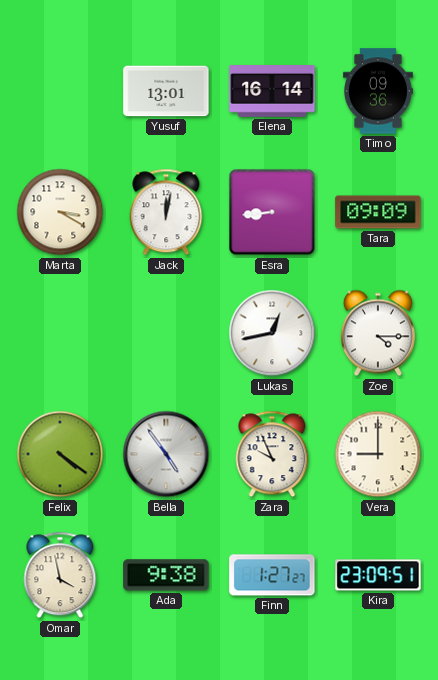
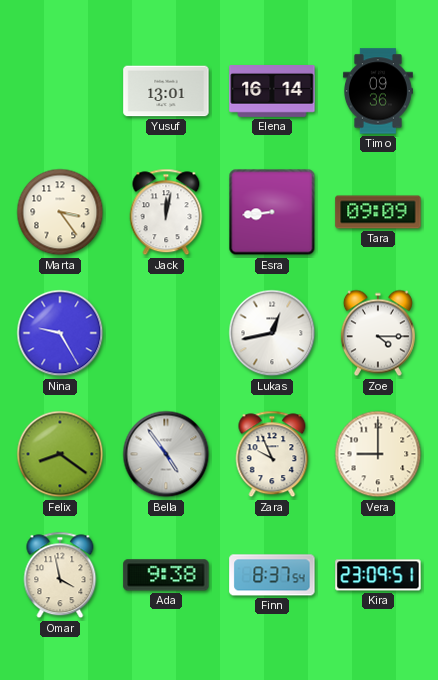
Marta: 3:20 -> 3:24 (60, 212)
Nina: none -> 9:25 (60, 333)
Felix: 4:21 -> 8:21 (60, 454)
Finn: 1:27 -> 8:37 (272, 575)
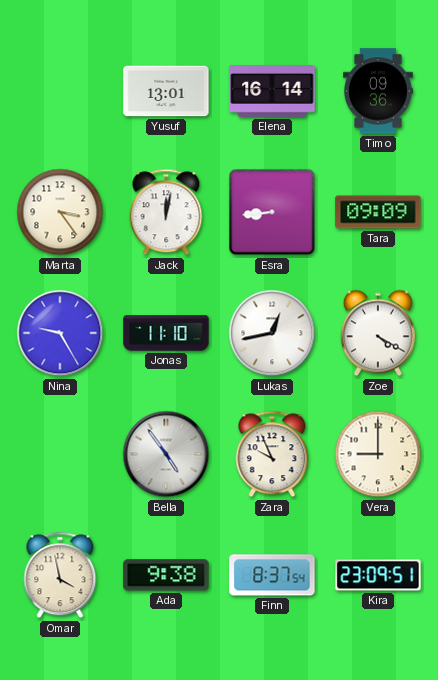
Jonas: none -> 11:10 (166, 333)
Zoe: 4:15 -> 4:20 (378, 333)
Felix: 8:21 -> none (60, 454)
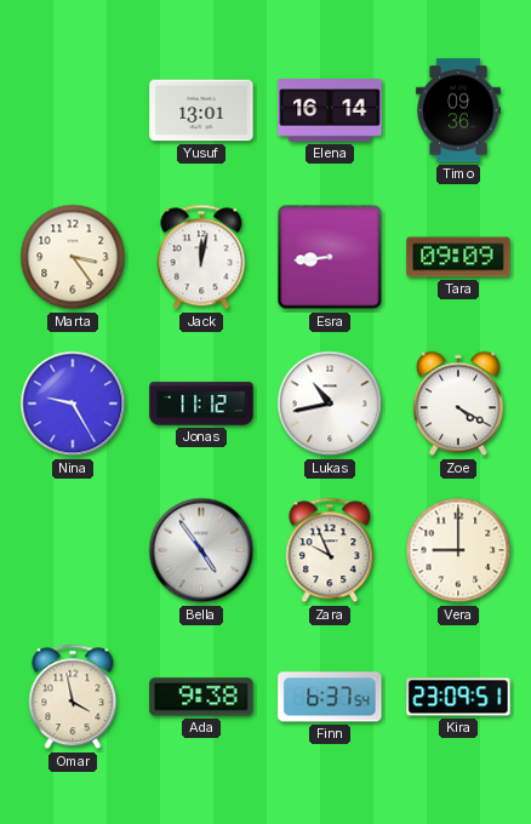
Jonas: 11:10 -> 11:12 (201, 404)
Lukas: 12:43 -> 10:43 (330, 404)
Finn: 8:37 -> 6:37 (330, 697)
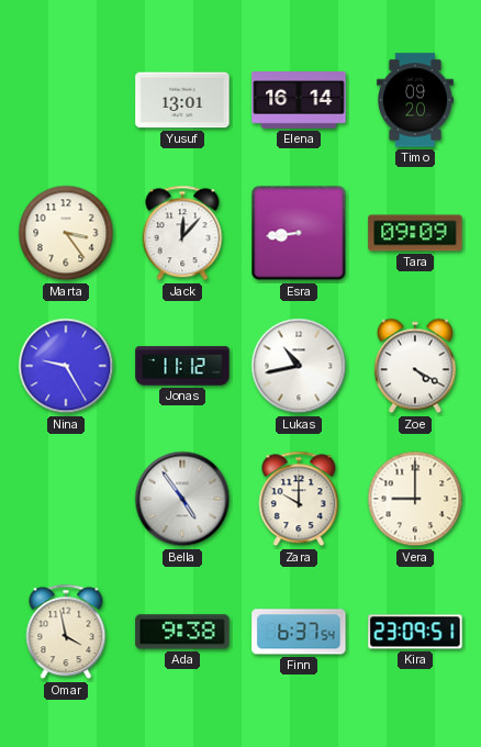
Timo: 09:36 -> 09:20 (415, 100)
Jack: 12:02 -> 12:07 (182, 233)
Zara: 9:56 -> 10:00 (299, 499)
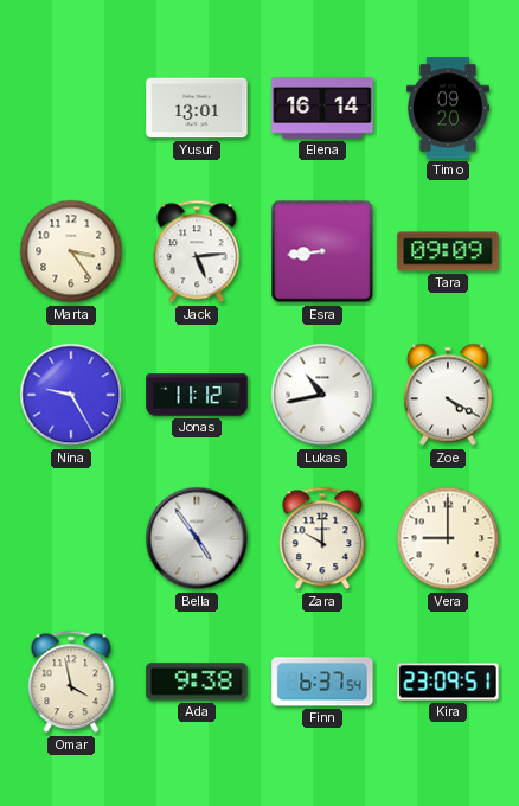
Jack: 12:07 -> 5:14 (197, 251)
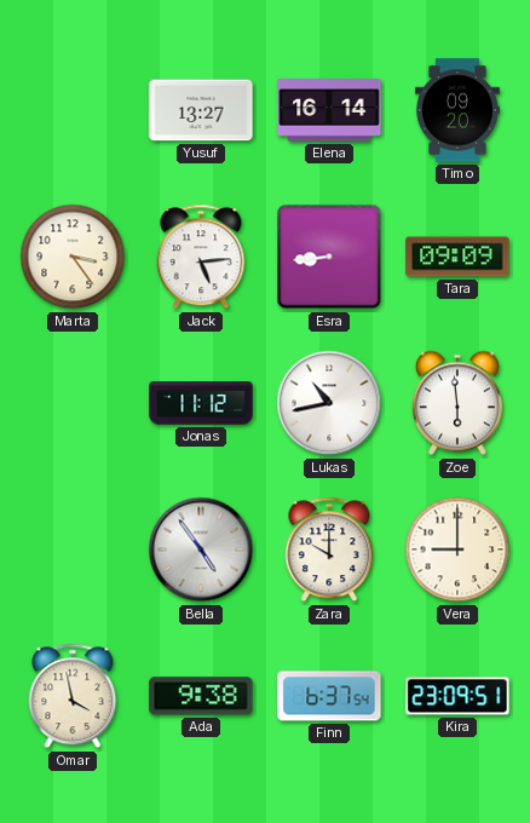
Yusuf: 13:01 -> 13:27 (201, 110)
Nina: 9:25 -> none (71, 395)
Zoe: 4:20 -> 5:59 (457, 403)
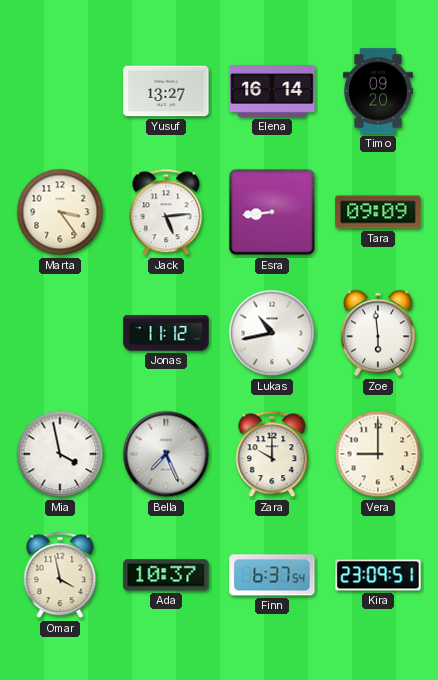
Mia: none -> 3:58 (60, 454)
Bella: 4:54 -> 7:26 (166, 454)
Ada: 9:38 -> 10:37 (166, 575)
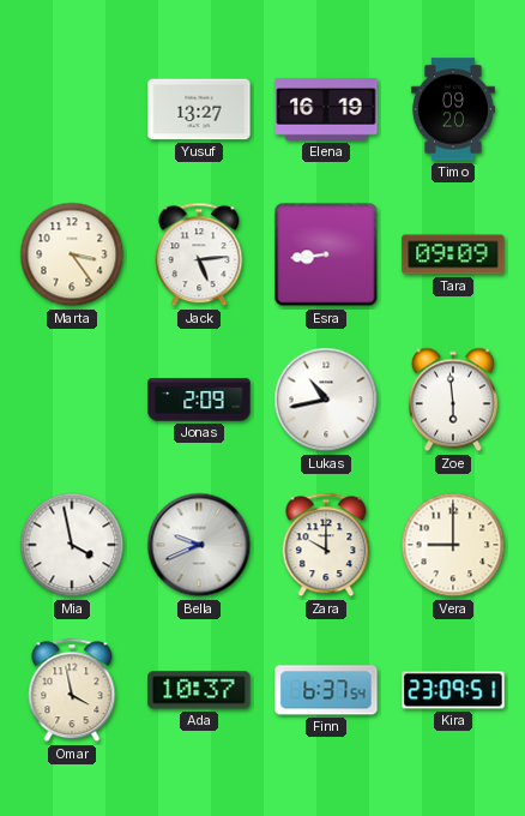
Elena: 16:14 -> 16:19 (326, 110)
Jonas: 11:12 -> 2:09 (199, 400)
Bella: 7:26 -> 9:41 (199, 545)
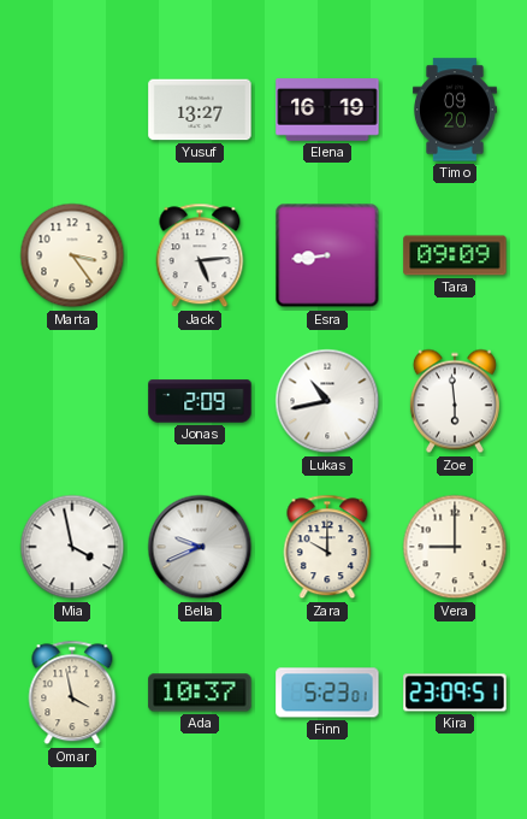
Finn: 6:37 -> 5:23 (327, 693)
